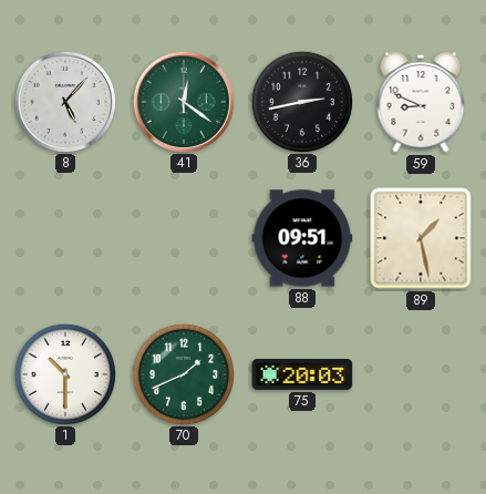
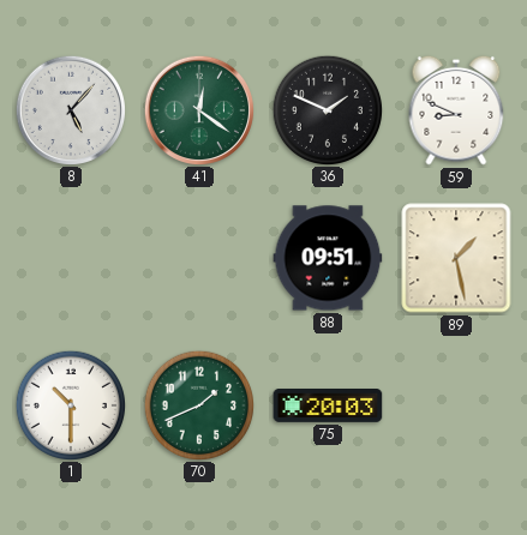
36: 2:43 -> 1:49 (327, 109)
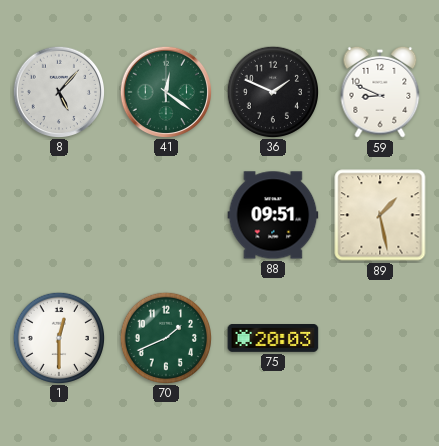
1: 10:30 -> 12:30 (58, 337)
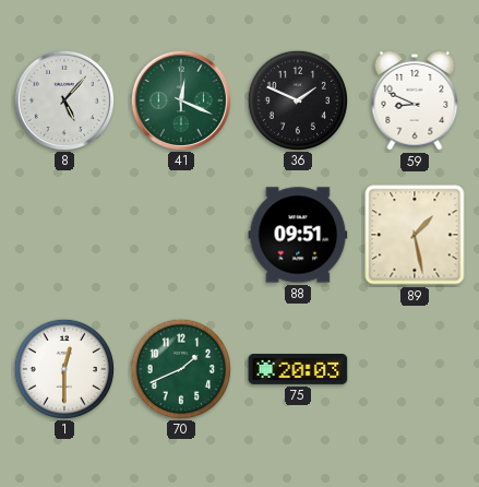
41: 12:21 -> 12:19 (180, 99)
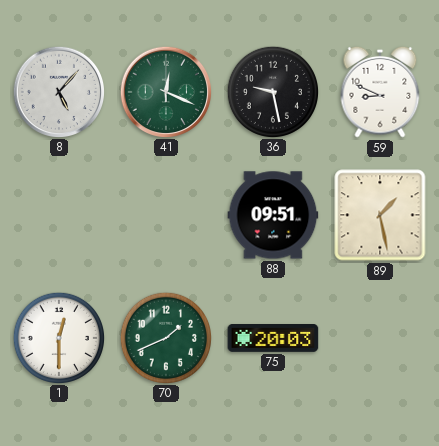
36: 1:49 -> 9:28 (272, 91)
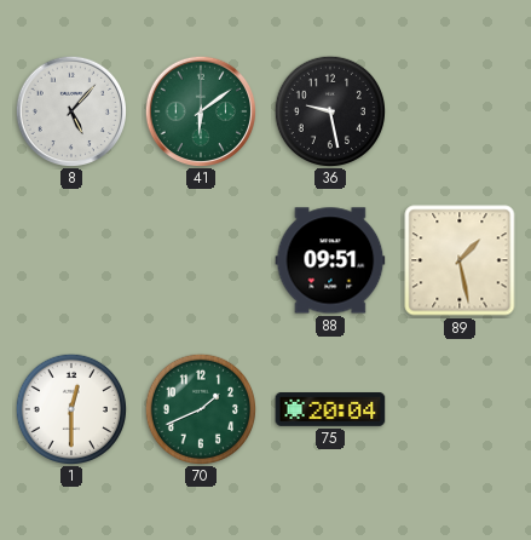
41: 12:19 -> 6:09 (200, 110)
59: 8:49 -> none (380, 92)
75: 20:03 -> 20:04 (330, 410)
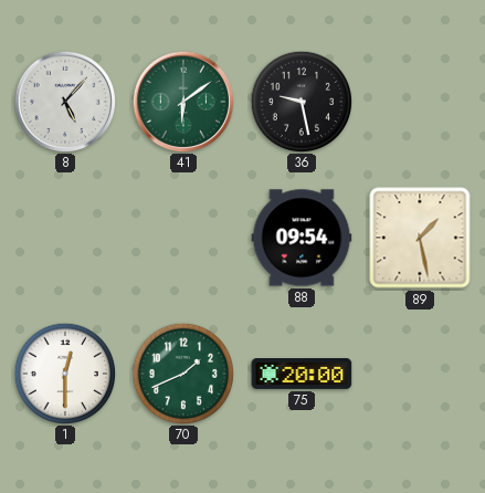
88: 09:51 -> 09:54 (302, 238)
75: 20:04 -> 20:00 (302, 375)
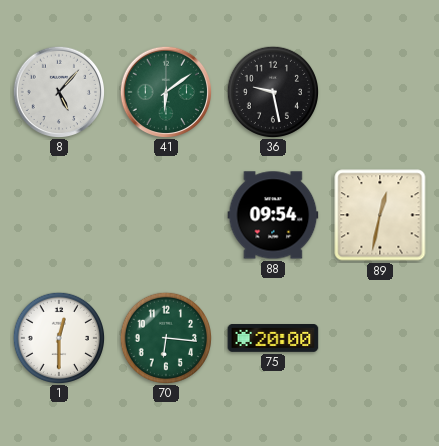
89: 1:28 -> 12:32 (380, 215)
70: 1:41 -> 6:16 (165, 337)
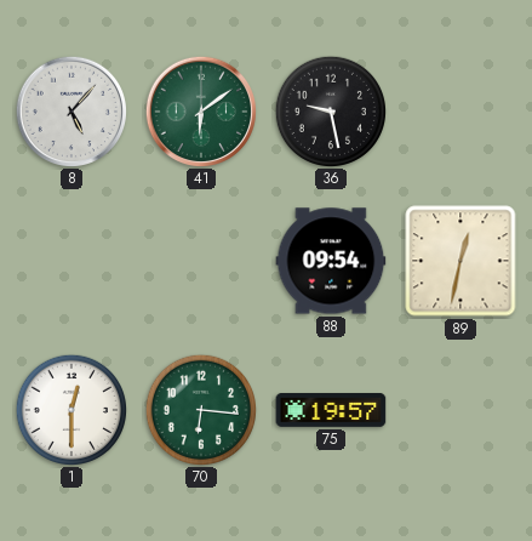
75: 20:00 -> 19:57 (331, 411)
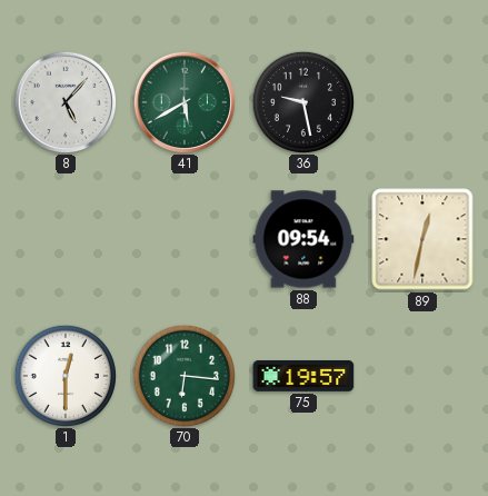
41: 6:09 -> 5:40 (183, 101)
